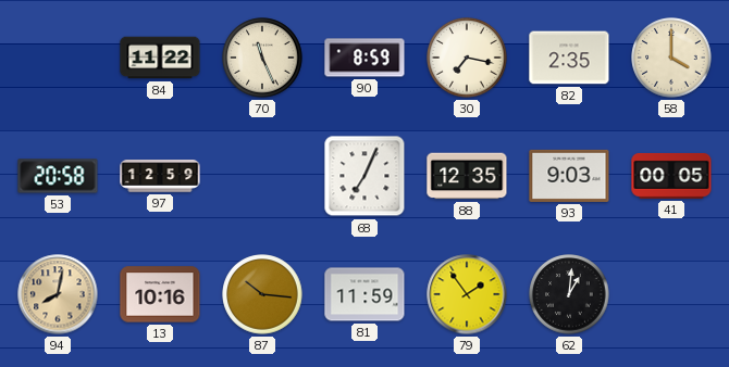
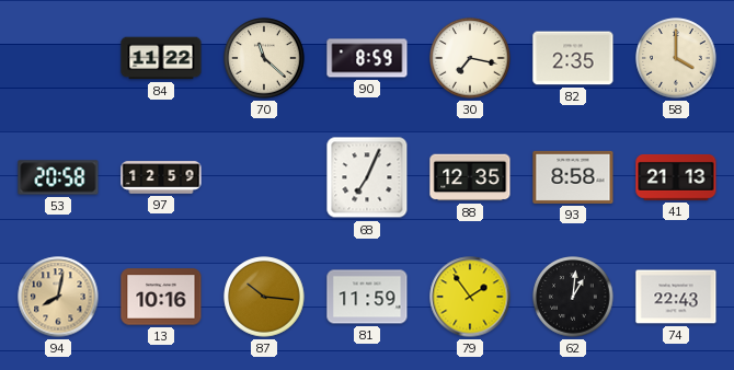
70: 11:26 -> 11:22 (264, 58)
93: 9:03 -> 8:58 (573, 177)
41: 00:05 -> 21:13 (676, 177)
74: none -> 22:43 (676, 297)
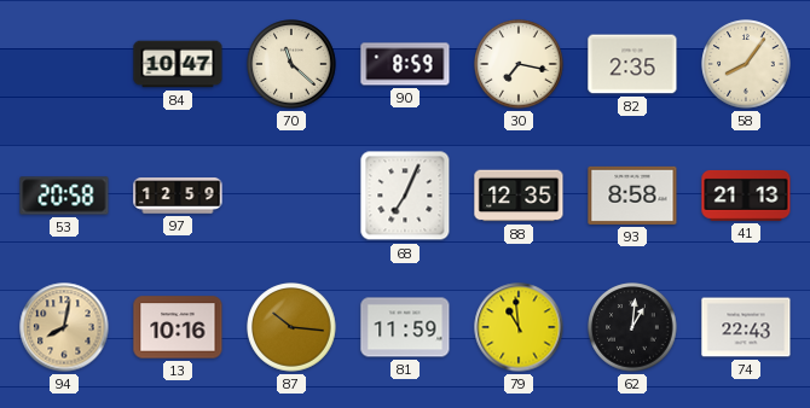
84: 11:22 -> 10:47 (178, 64)
58: 4:00 -> 8:06 (746, 64)
79: 1:54 -> 10:59 (519, 327)
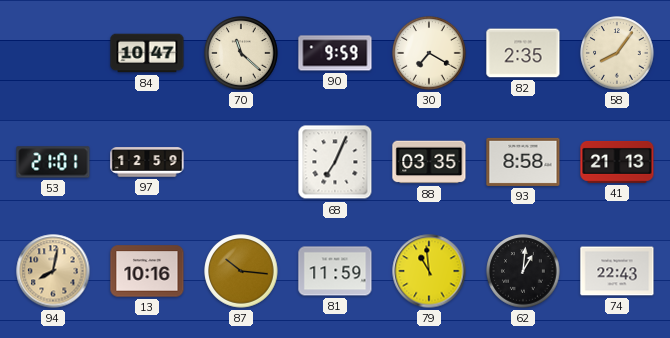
90: 8:59 -> 9:59 (335, 53)
30: 7:17 -> 7:20 (429, 53)
53: 20:58 -> 21:01 (53, 162)
88: 12:35 -> 03:35 (429, 162)
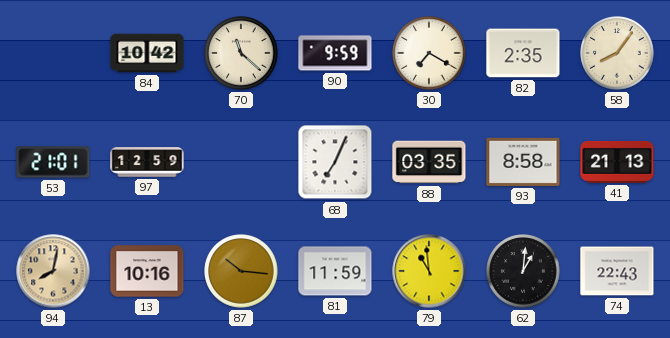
84: 10:47 -> 10:42 (147, 53)
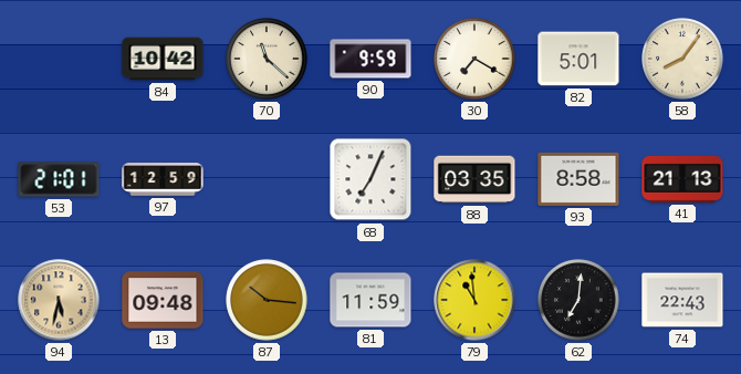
82: 2:35 -> 5:01 (578, 59)
94: 8:02 -> 5:32 (59, 300)
13: 10:16 -> 09:48 (163, 300)
62: 1:01 -> 7:01 (578, 300)
